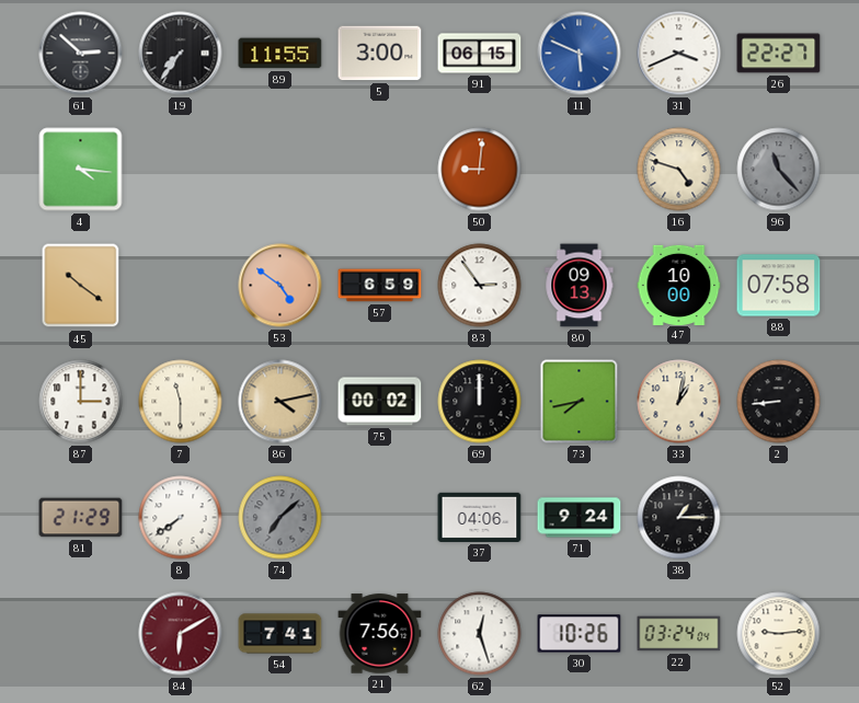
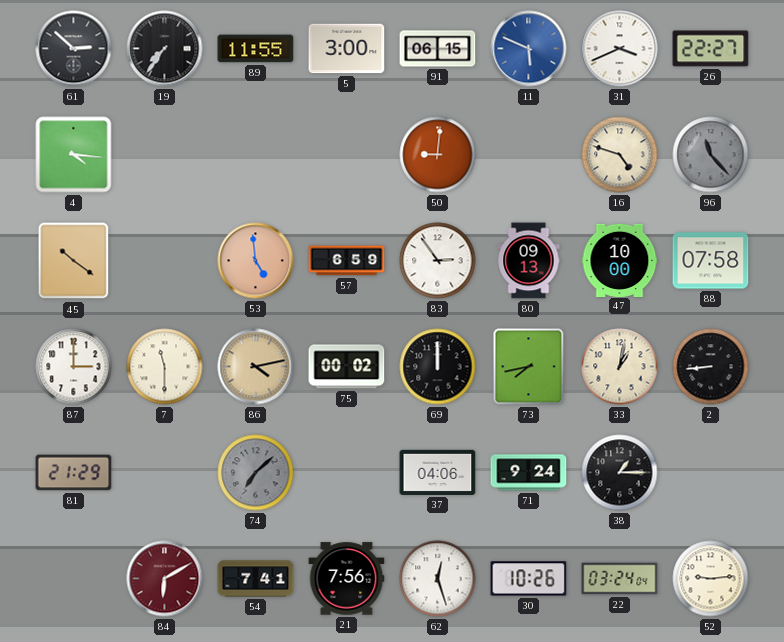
53: 4:51 -> 4:59 (256, 261)
8: 7:39 -> none (181, 518)
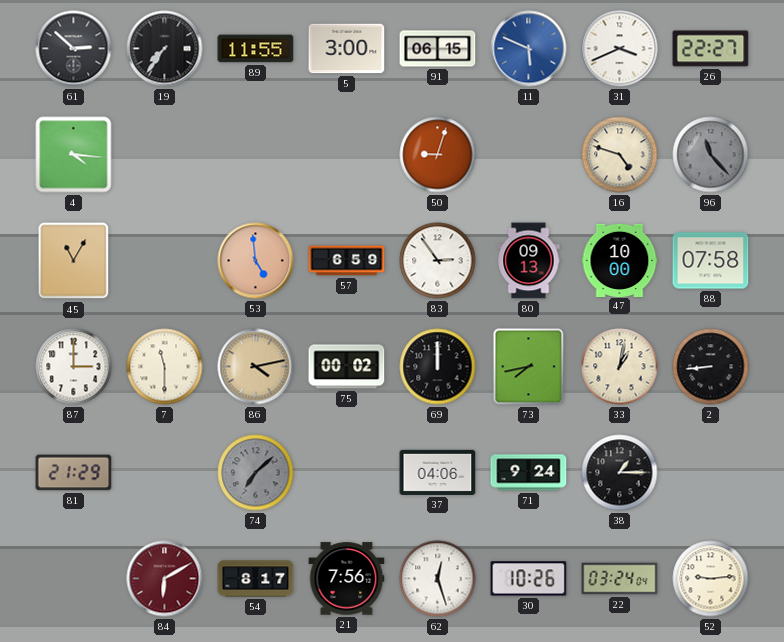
50: 9:01 -> 9:03 (438, 155)
45: 10:21 -> 11:05 (74, 261)
54: 7:41 -> 8:17 (256, 579)
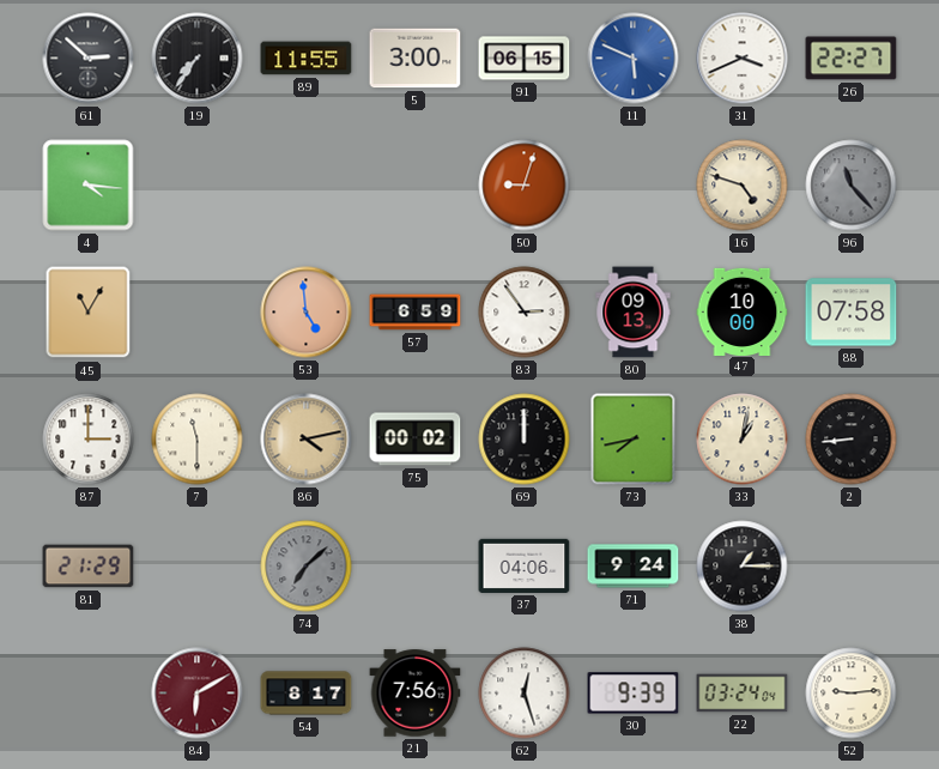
30: 10:26 -> 9:39 (634, 694)
